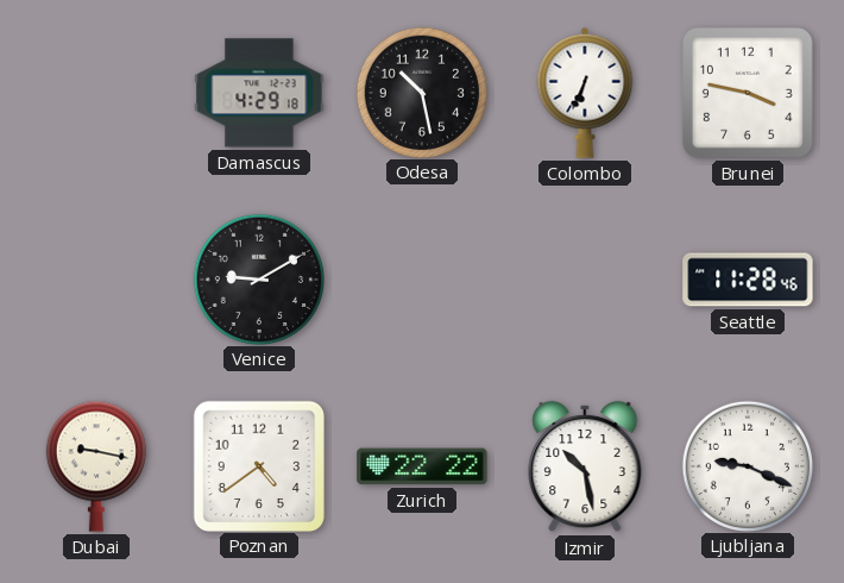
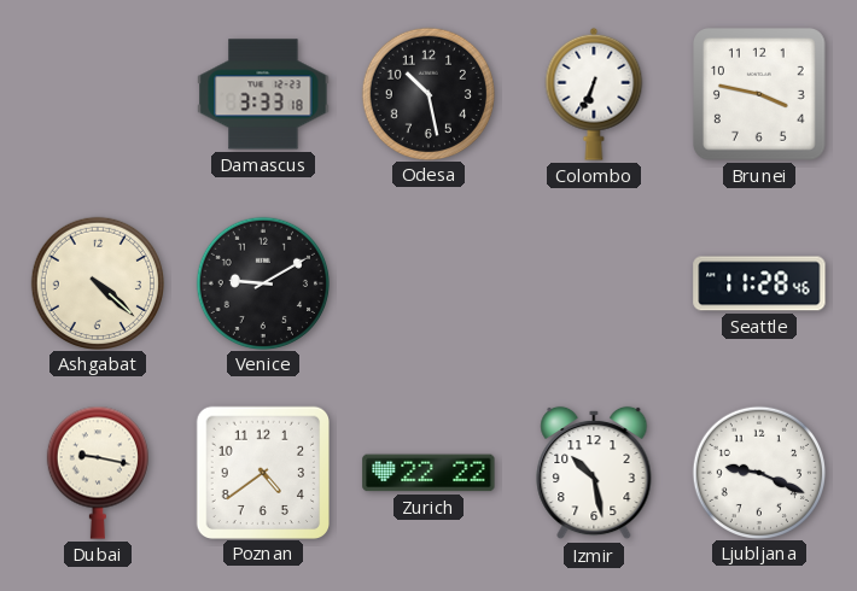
Damascus: 4:29 -> 3:33 (263, 94)
Ashgabat: none -> 4:22 (97, 282)
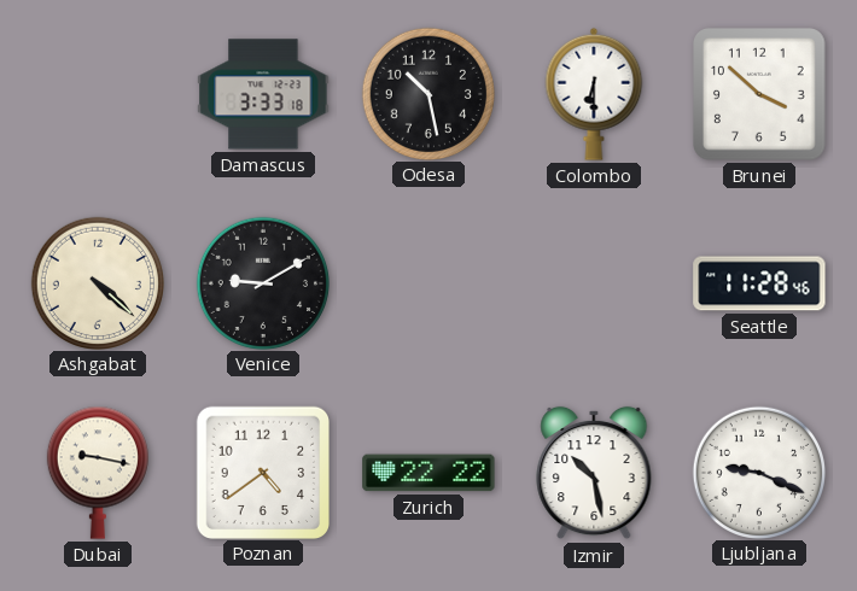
Colombo: 6:34 -> 6:30 (594, 94)
Brunei: 3:47 -> 3:52 (760, 95)
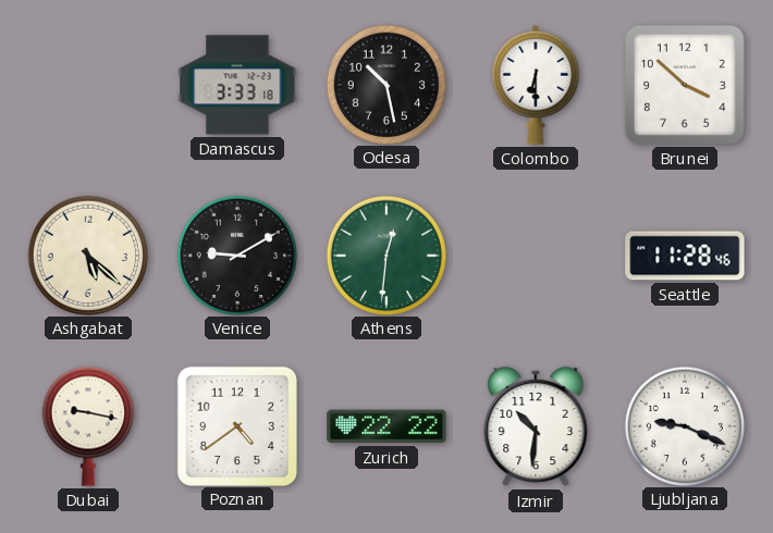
Ashgabat: 4:22 -> 5:22 (87, 255)
Athens: none -> 12:31 (385, 255)
Izmir: 10:28 -> 10:31 (536, 426)
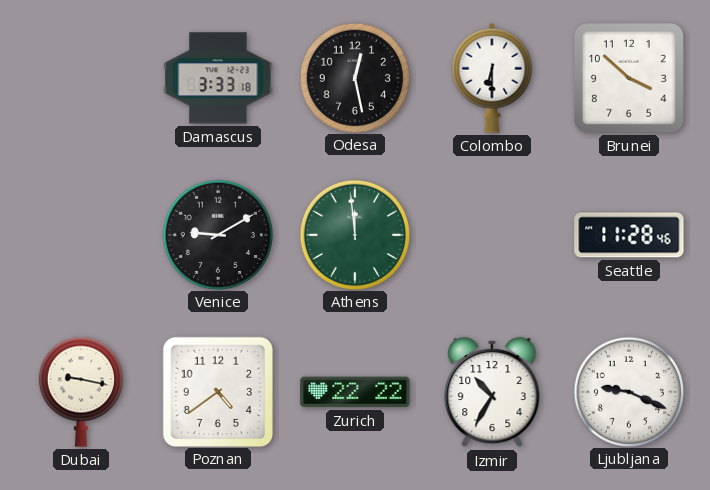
Odesa: 10:28 -> 12:28 (354, 77)
Ashgabat: 5:22 -> none (87, 255)
Athens: 12:31 -> 11:59 (354, 234)
Izmir: 10:31 -> 10:35 (492, 392)
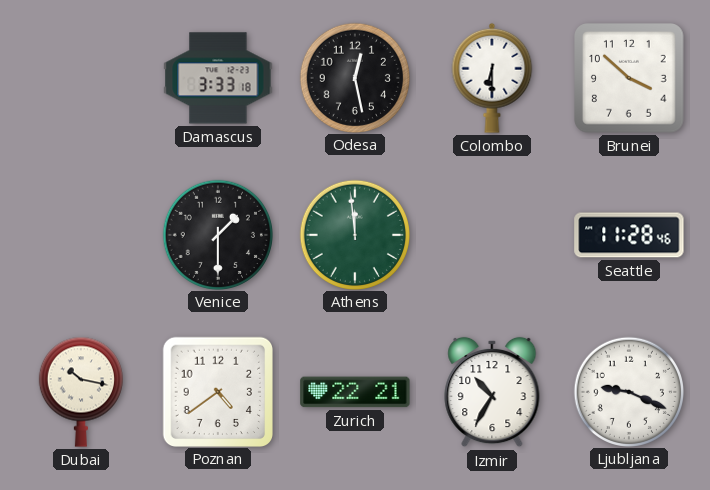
Venice: 9:10 -> 1:30 (217, 234)
Dubai: 9:17 -> 10:17 (81, 392)
Zurich: 22:22 -> 22:21 (355, 392)
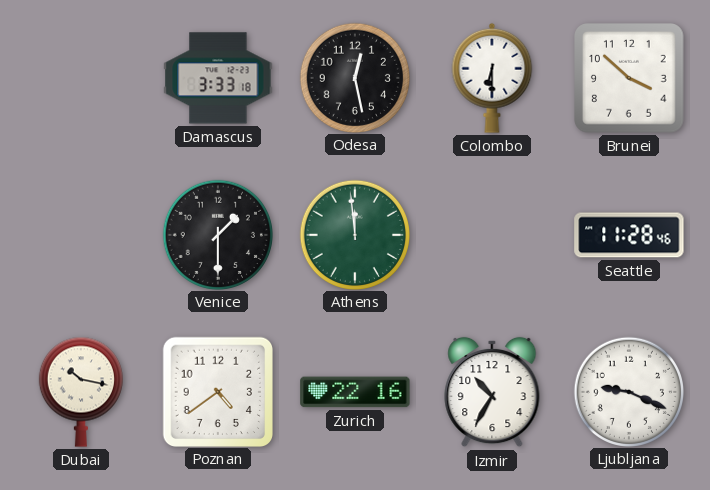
Zurich: 22:21 -> 22:16 (355, 392)
